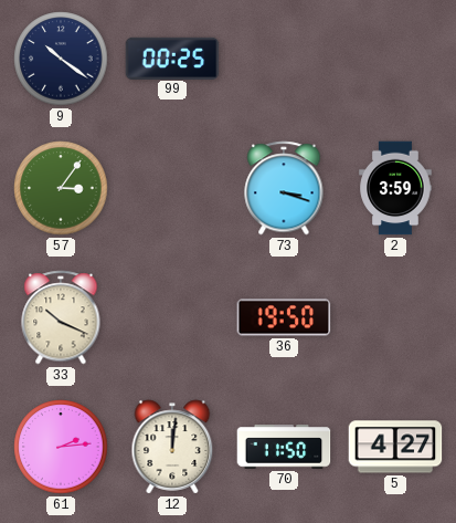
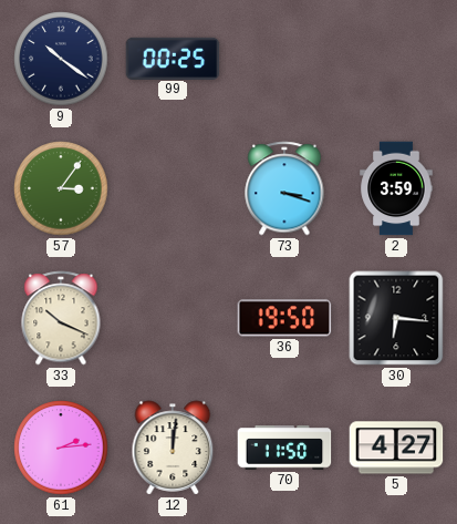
30: none -> 6:16 (396, 318)
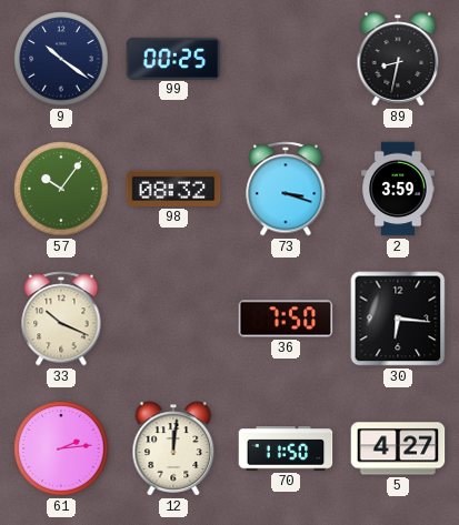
89: none -> 8:32 (398, 59)
57: 3:06 -> 10:06 (61, 189)
98: none -> 08:32 (173, 189)
36: 19:50 -> 7:50 (286, 319)
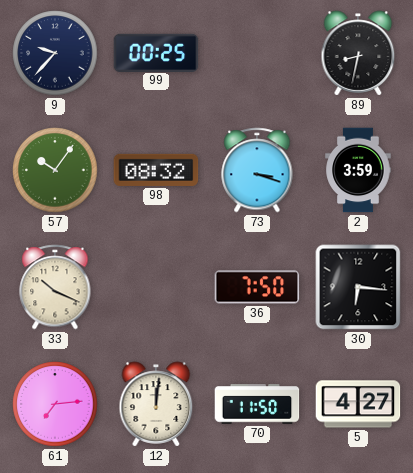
9: 10:21 -> 9:37 (55, 53)
61: 2:14 -> 7:14 (55, 404)
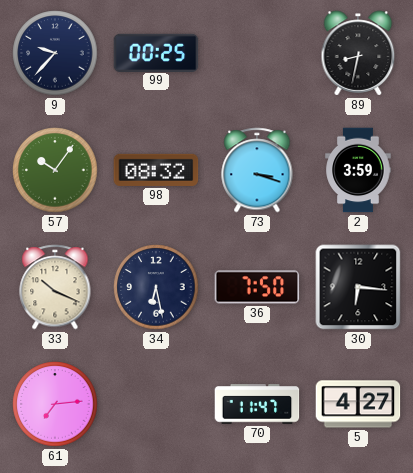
34: none -> 6:28 (156, 287)
12: 12:01 -> none (156, 404)
70: 11:50 -> 11:47 (257, 404)
